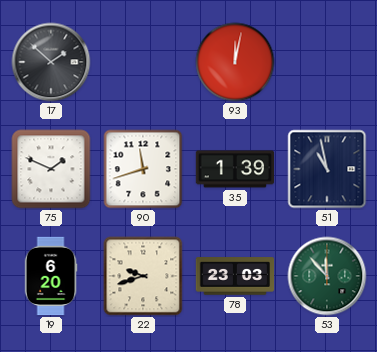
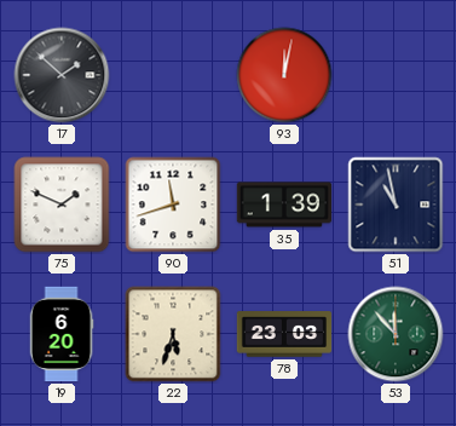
22: 9:42 -> 5:33 (173, 334)
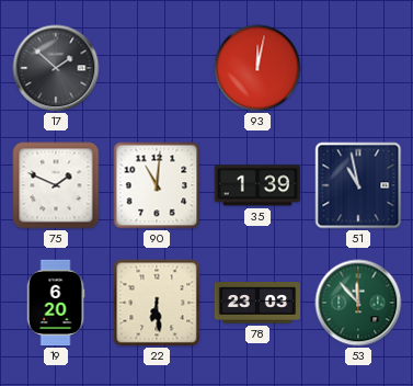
90: 11:42 -> 11:01 (157, 185)
22: 5:33 -> 6:29 (157, 303)
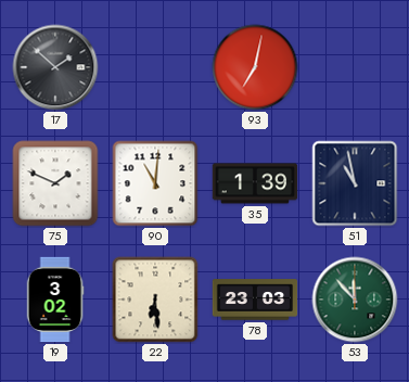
93: 12:02 -> 7:02 (255, 67)
19: 6:20 -> 3:02 (55, 300)
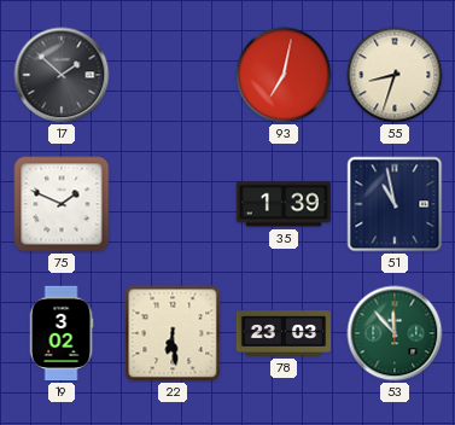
55: none -> 8:33 (395, 75)
90: 11:01 -> none (155, 183)
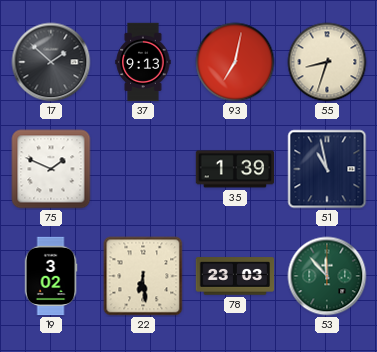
37: none -> 9:13 (143, 62)
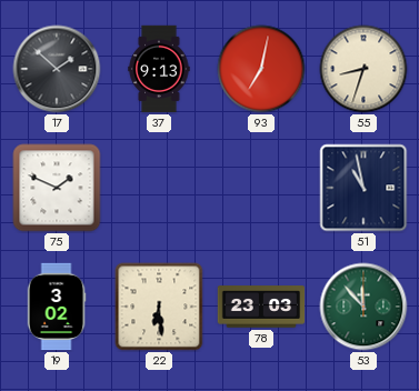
35: 1:39 -> none (235, 169)
